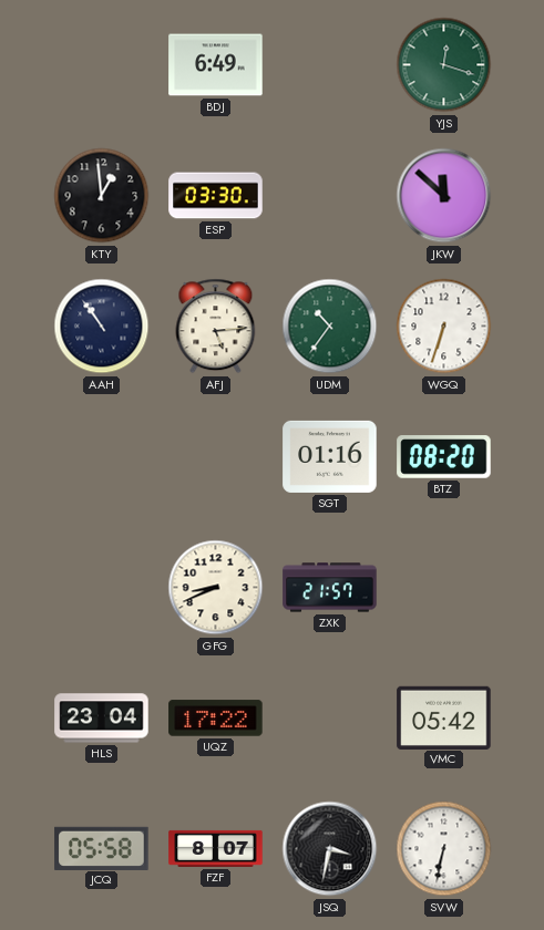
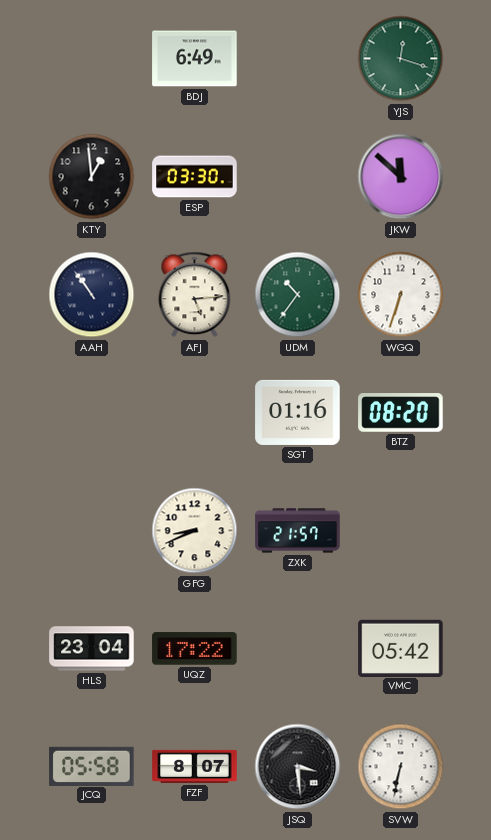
JSQ: 3:32 -> 3:29 (298, 767)
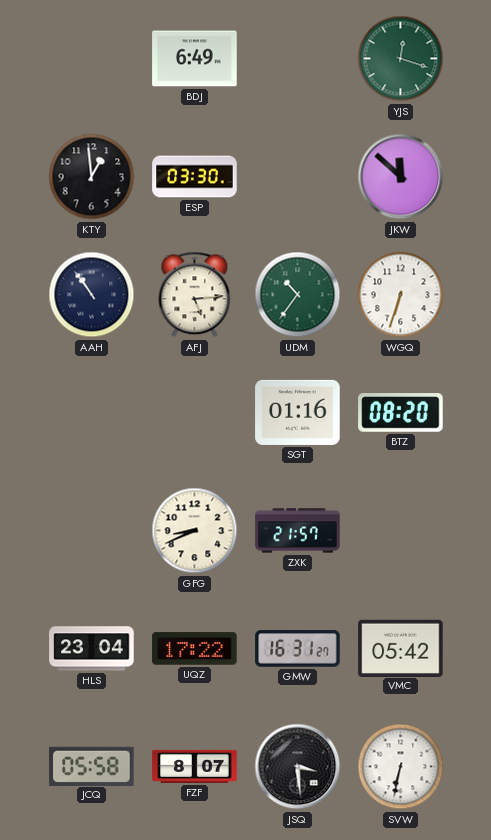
GMW: none -> 16:31 (298, 649)
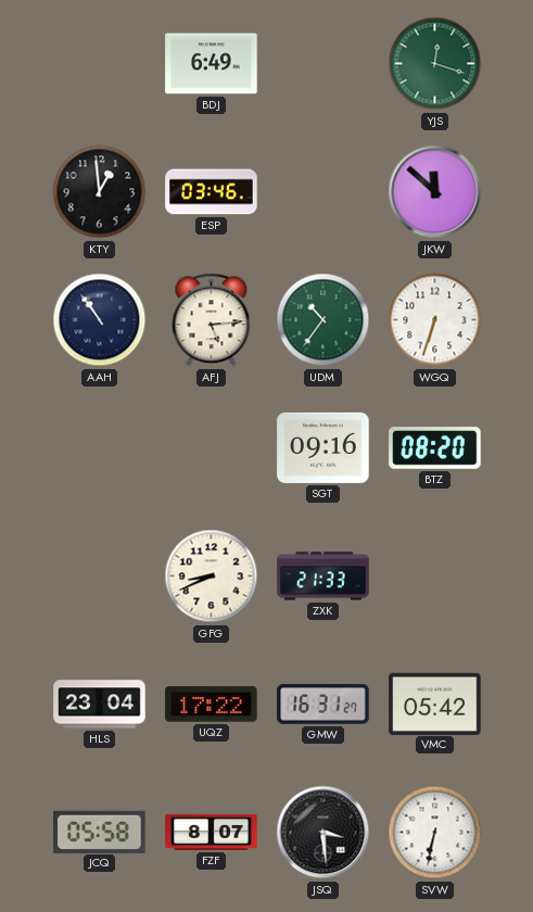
ESP: 03:30 -> 03:46 (212, 192)
SGT: 01:16 -> 09:16 (323, 447)
ZXK: 21:57 -> 21:33 (323, 577)
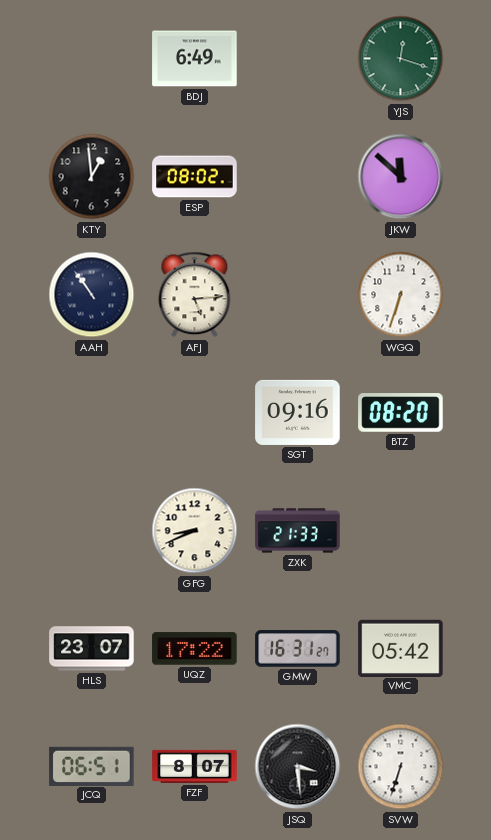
ESP: 03:46 -> 08:02 (195, 177)
UDM: 10:36 -> none (323, 320)
HLS: 23:04 -> 23:07 (92, 649)
JCQ: 05:58 -> 06:51 (92, 766)
SVW: 6:32 -> 6:33 (401, 767)
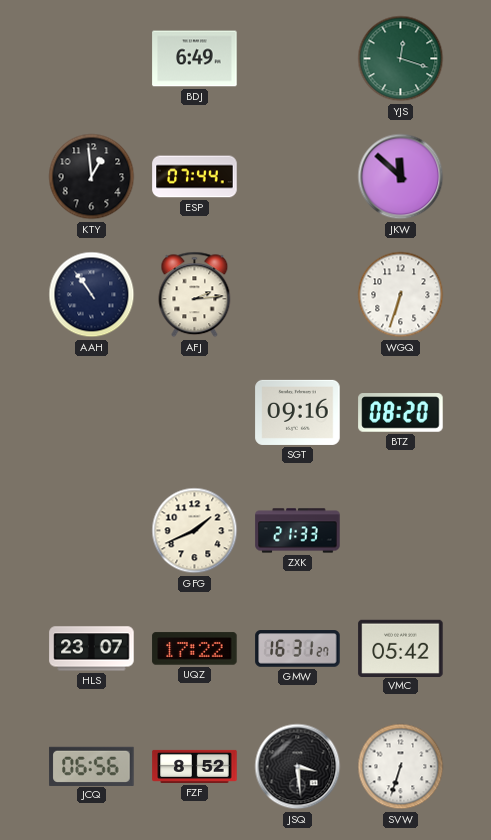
ESP: 08:02 -> 07:44 (195, 177)
AFJ: 5:14 -> 2:14 (195, 295)
GFG: 8:41 -> 1:41 (195, 531)
JCQ: 06:51 -> 06:56 (92, 766)
FZF: 8:07 -> 8:52 (195, 766)
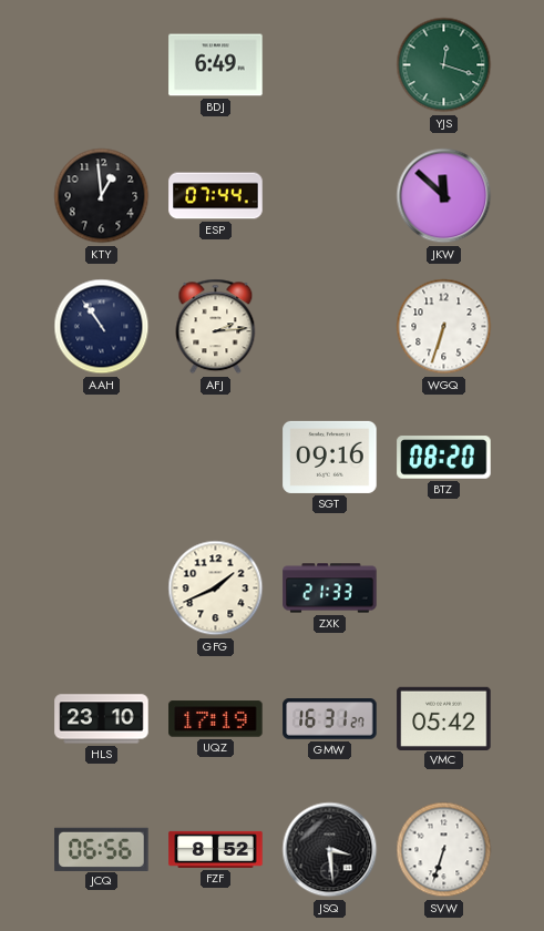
HLS: 23:07 -> 23:10 (102, 719)
UQZ: 17:22 -> 17:19 (216, 719)
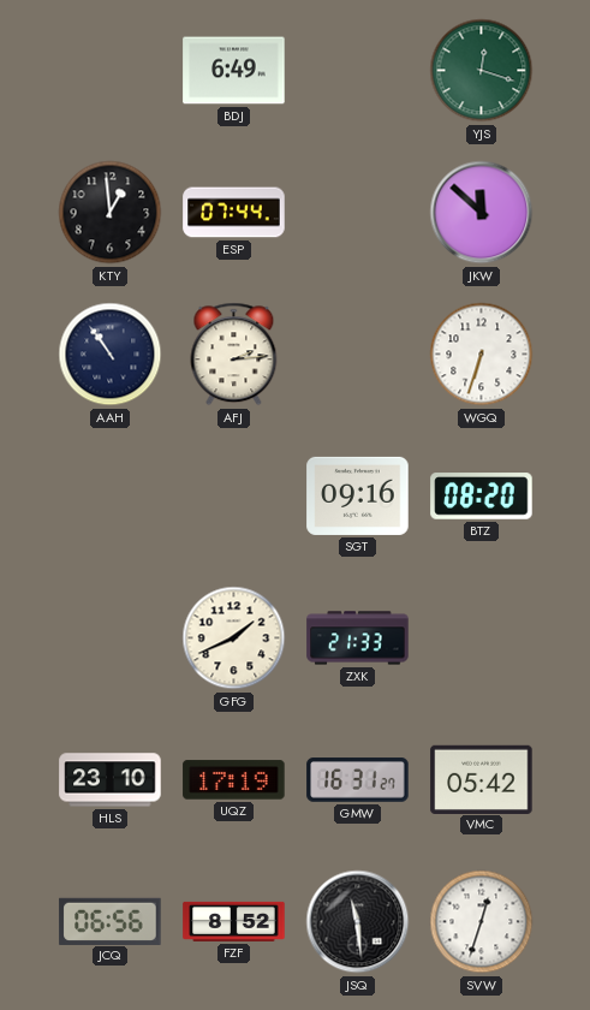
JSQ: 3:29 -> 11:29 (358, 922)
SVW: 6:33 -> 12:33 (482, 922)
